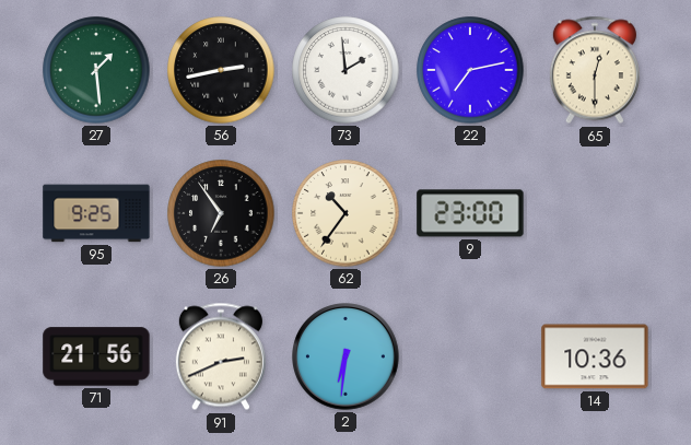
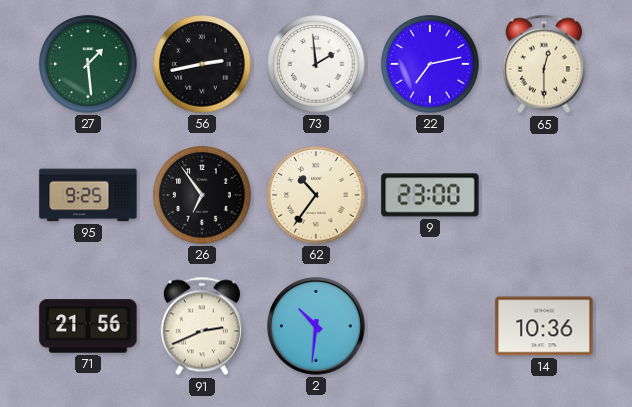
2: 6:31 -> 10:31 (316, 326)
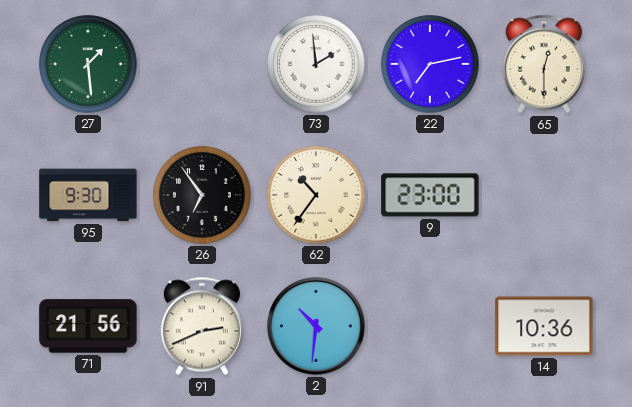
56: 2:43 -> none (202, 64)
95: 9:25 -> 9:30 (88, 195)
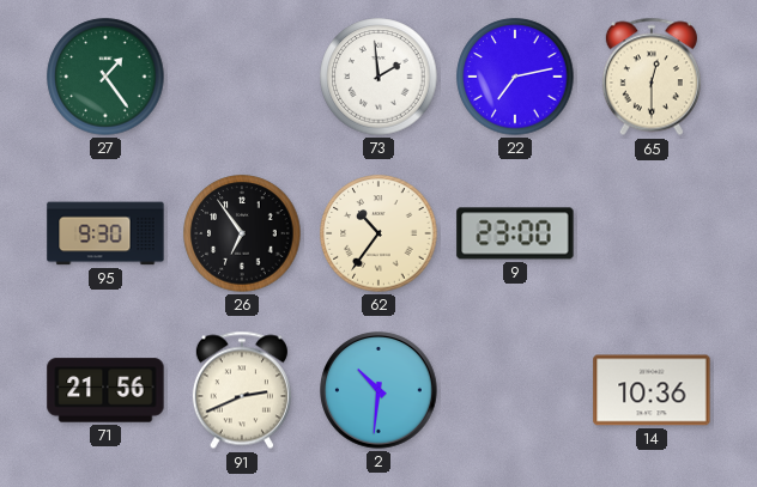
27: 1:29 -> 1:24 (105, 77)
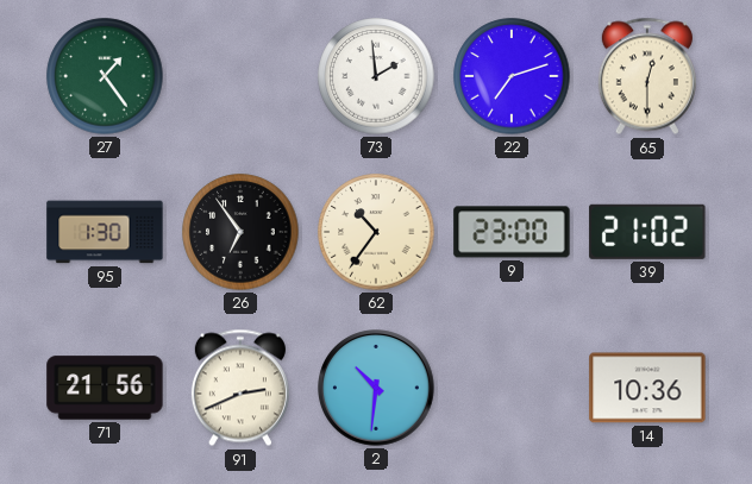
22: 7:13 -> 7:12 (512, 76)
95: 9:30 -> 1:30 (105, 232)
39: none -> 21:02 (647, 232)
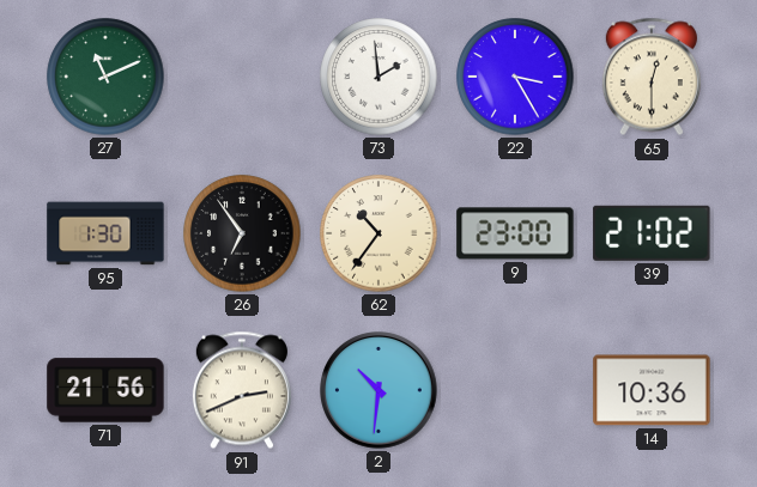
27: 1:24 -> 11:11 (105, 77)
22: 7:12 -> 3:25 (515, 77)
